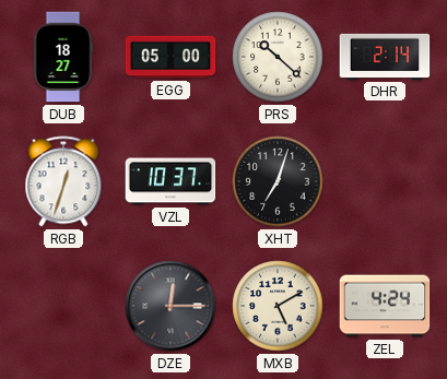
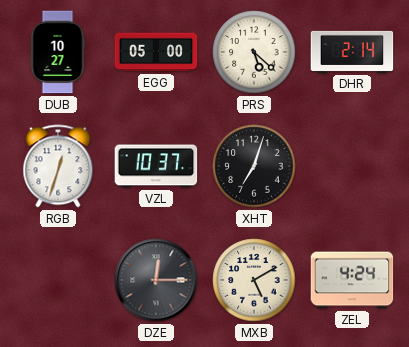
DUB: 18:27 -> 10:27 (58, 52)
PRS: 10:22 -> 5:22 (254, 52)
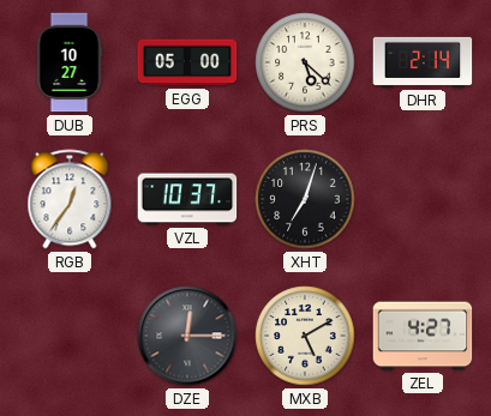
RGB: 12:33 -> 12:36 (70, 199)
ZEL: 4:24 -> 4:27 (423, 336)
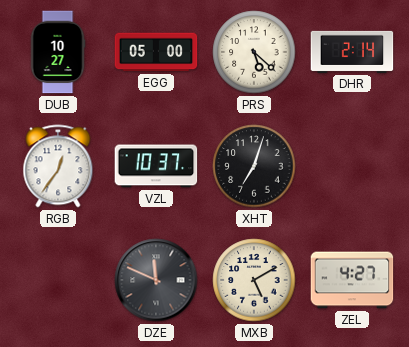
DZE: 12:15 -> 11:49 (156, 280)
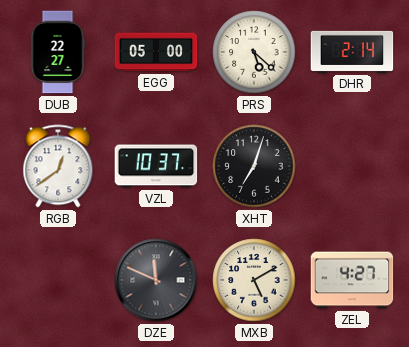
DUB: 10:27 -> 22:27 (58, 52)
RGB: 12:36 -> 12:39 (58, 166)
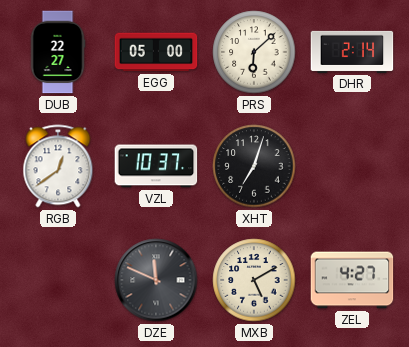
PRS: 5:22 -> 6:08 (254, 52)
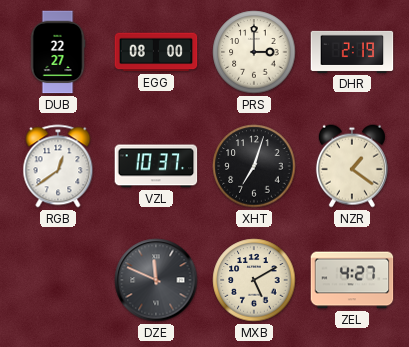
EGG: 05:00 -> 08:00 (156, 52)
PRS: 6:08 -> 3:00 (254, 52)
DHR: 2:14 -> 2:19 (352, 52)
NZR: none -> 1:21 (352, 166)
